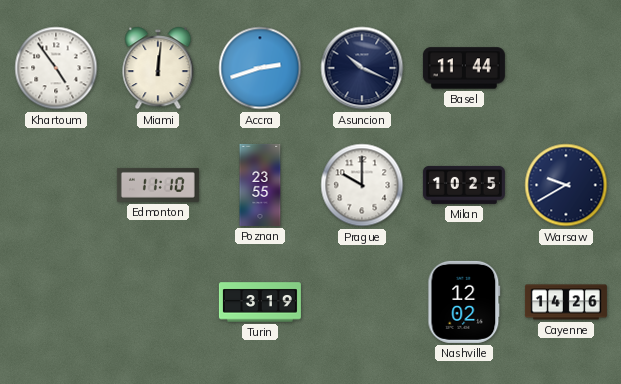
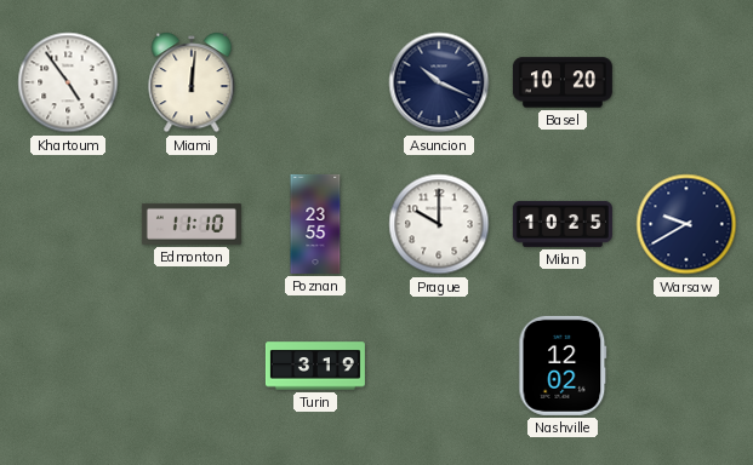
Accra: 2:42 -> none (260, 68)
Basel: 11:44 -> 10:20 (563, 82)
Cayenne: 14:26 -> none (566, 302)
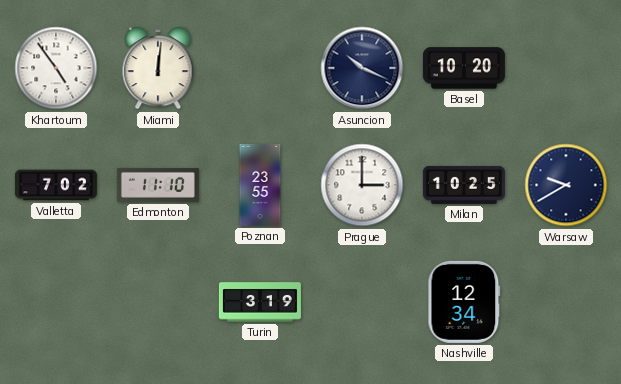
Valletta: none -> 7:02 (56, 185)
Prague: 10:00 -> 3:00 (362, 185)
Nashville: 12:02 -> 12:34 (464, 302)
